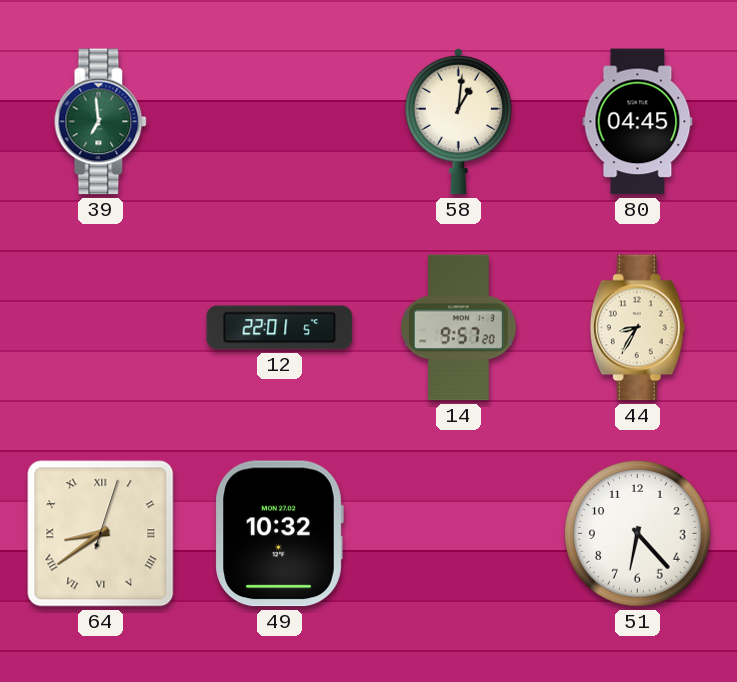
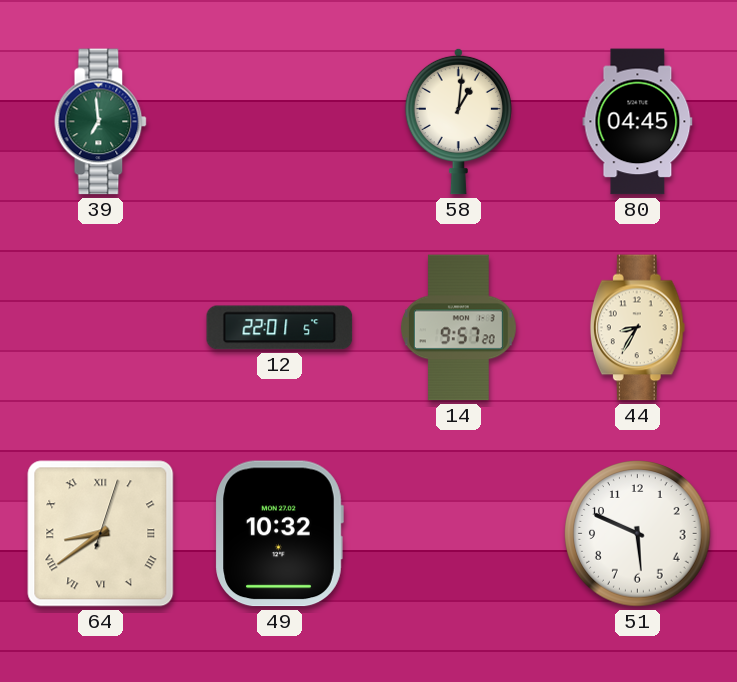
51: 6:23 -> 5:49 (638, 534)
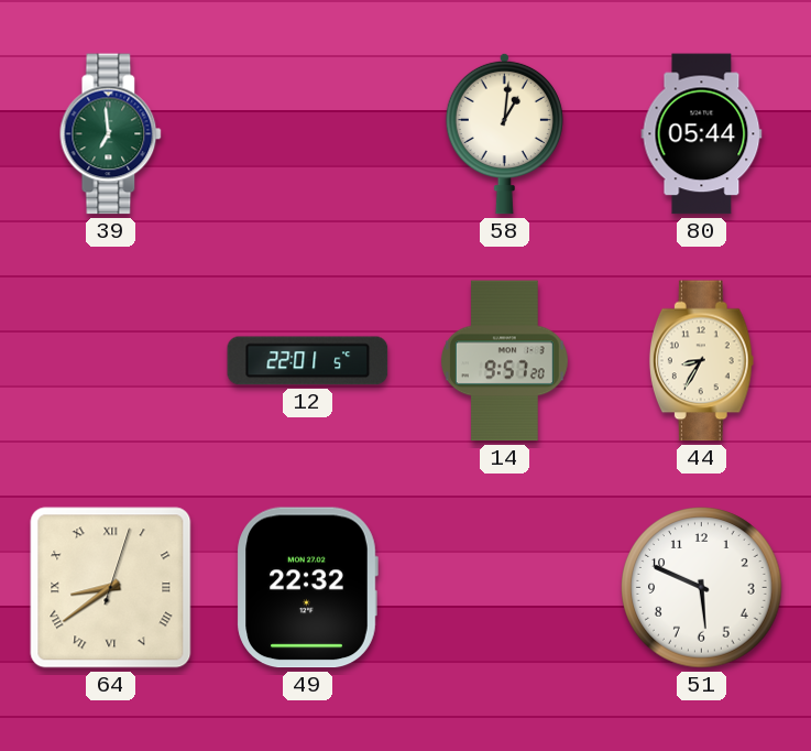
80: 04:45 -> 05:44 (702, 134)
49: 10:32 -> 22:32 (307, 588)
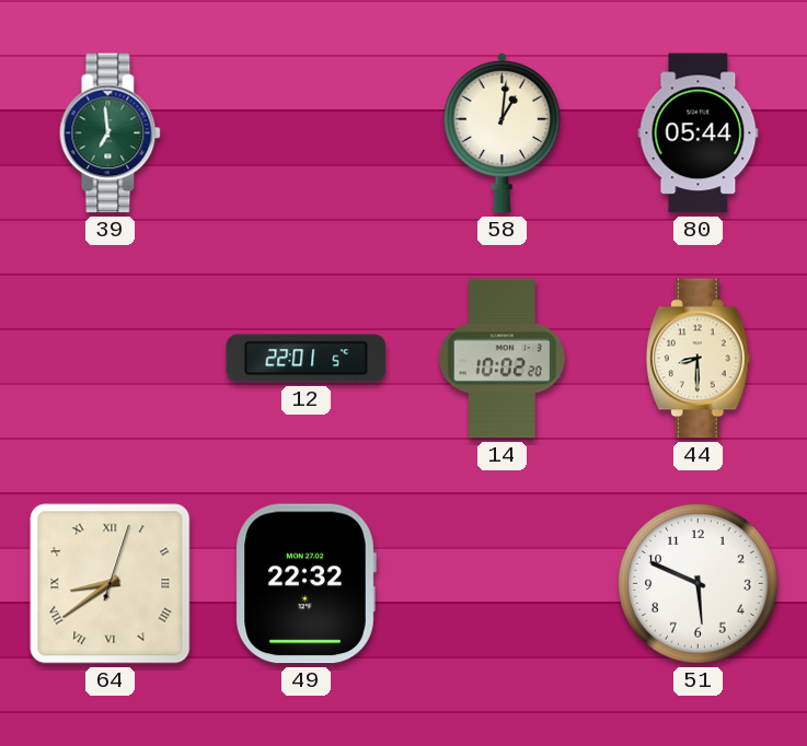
14: 9:57 -> 10:02 (502, 359)
44: 8:35 -> 8:30 (698, 359)
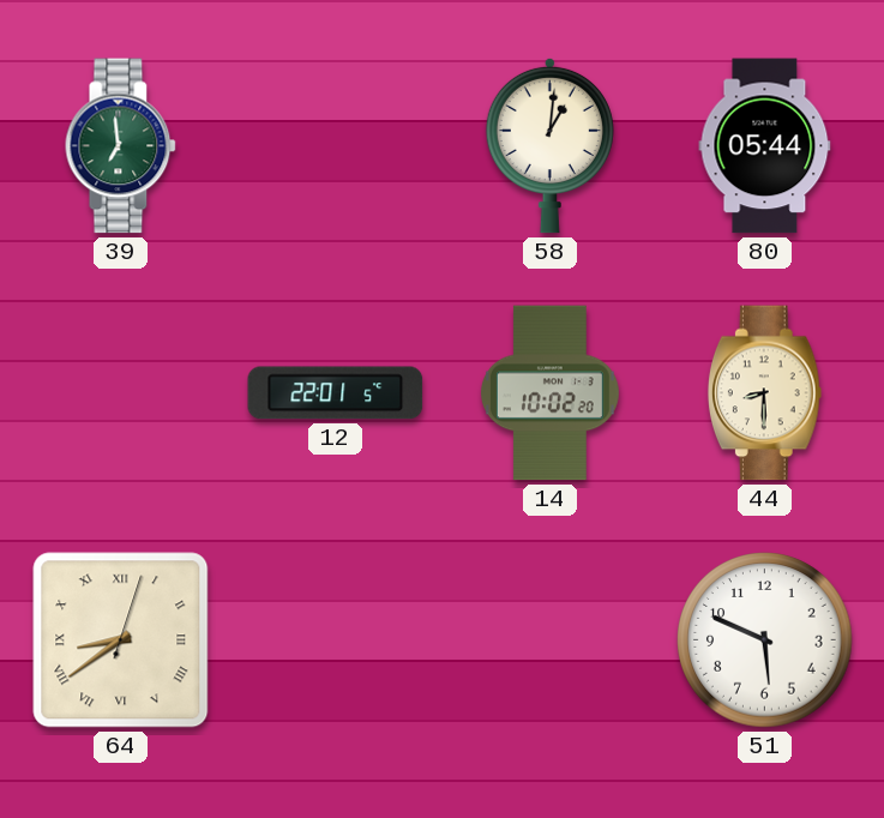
49: 22:32 -> none (305, 584)
